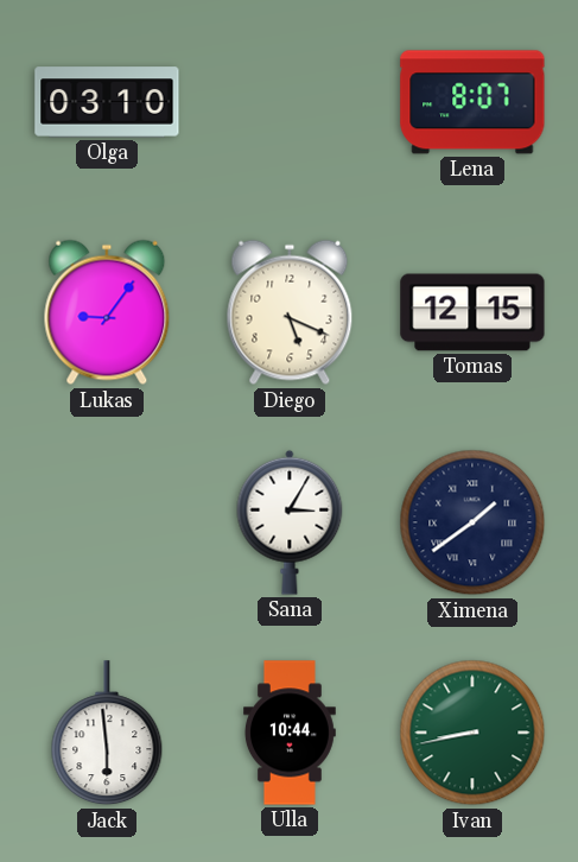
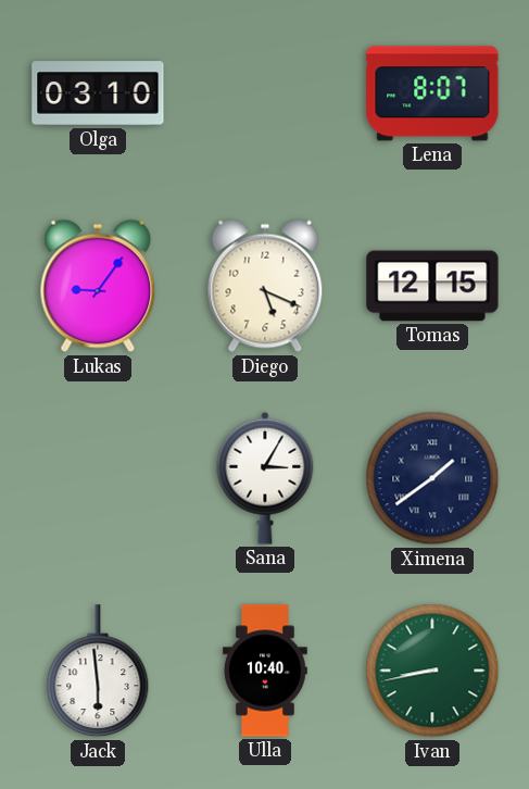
Ulla: 10:44 -> 10:40 (266, 671)
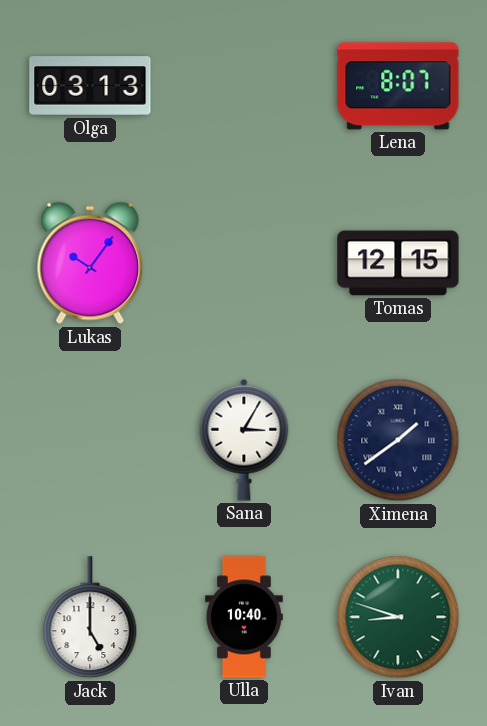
Olga: 03:10 -> 03:13 (90, 86)
Lukas: 9:06 -> 10:06 (90, 263)
Diego: 5:19 -> none (265, 286)
Jack: 5:59 -> 5:00 (90, 618)
Ivan: 8:43 -> 8:48 (398, 617)
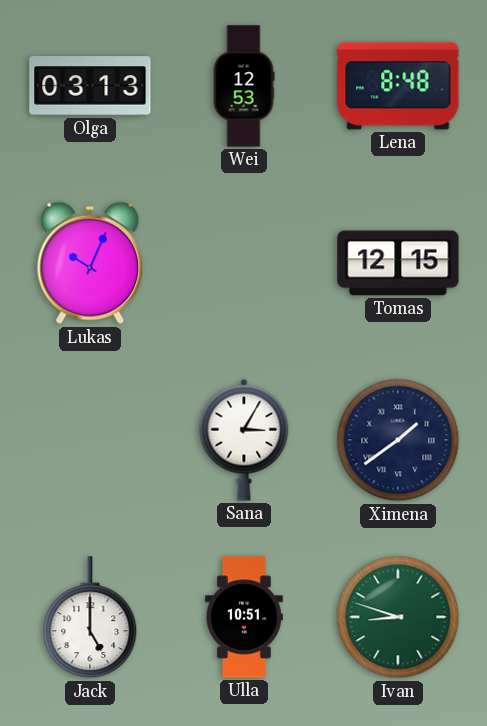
Wei: none -> 12:53 (244, 86)
Lena: 8:07 -> 8:48 (398, 86)
Lukas: 10:06 -> 10:04 (90, 263)
Ulla: 10:40 -> 10:51 (245, 617)
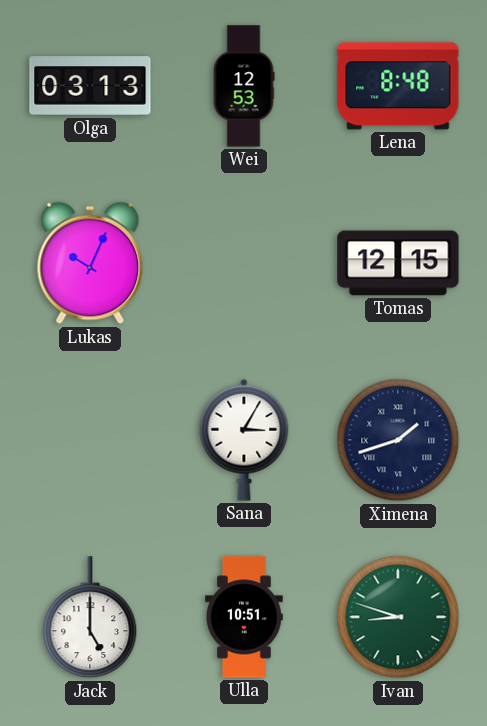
Ximena: 1:39 -> 1:42 (398, 440)
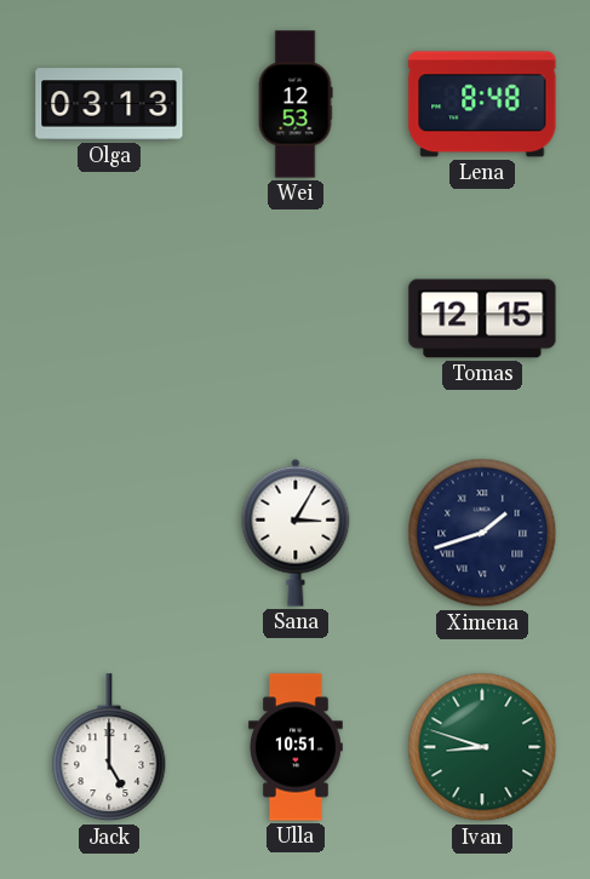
Lukas: 10:04 -> none (90, 263)
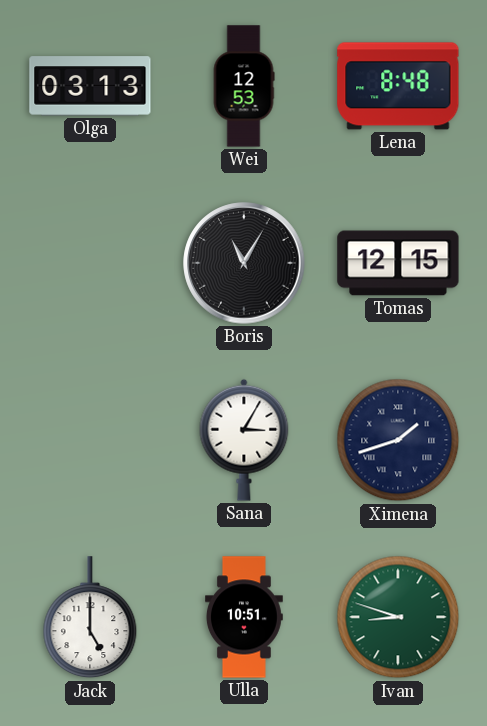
Boris: none -> 11:05 (244, 263)
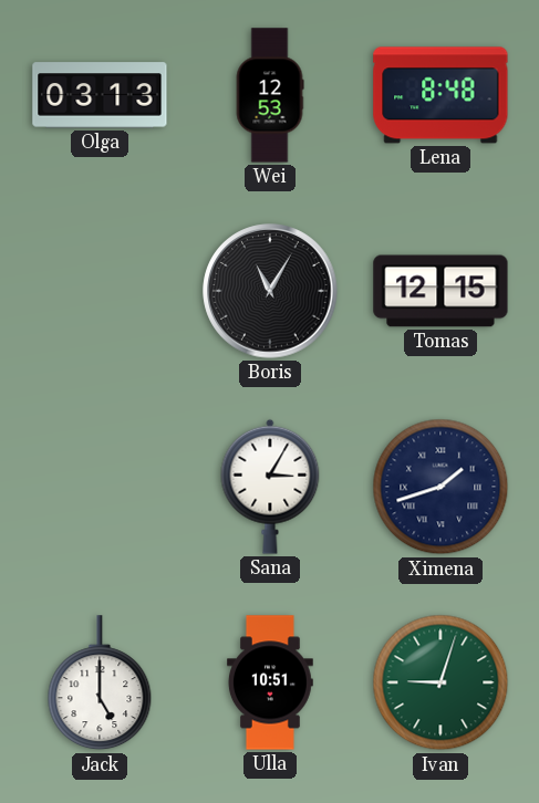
Ivan: 8:48 -> 9:03 (440, 682)
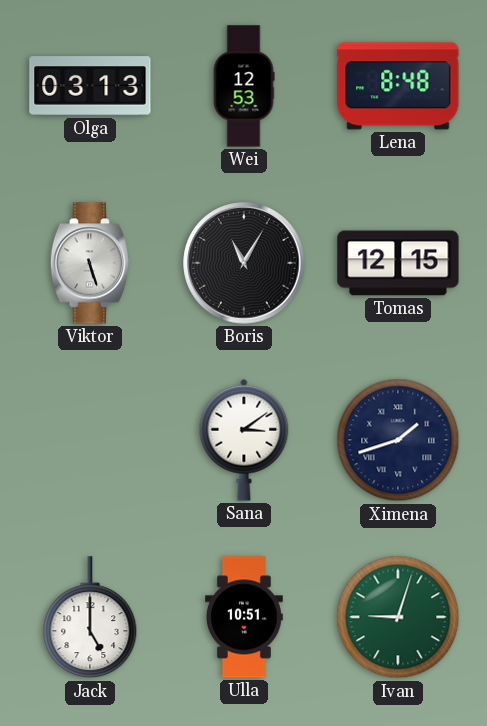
Viktor: none -> 5:27 (89, 263)
Sana: 3:05 -> 3:09 (244, 440)
